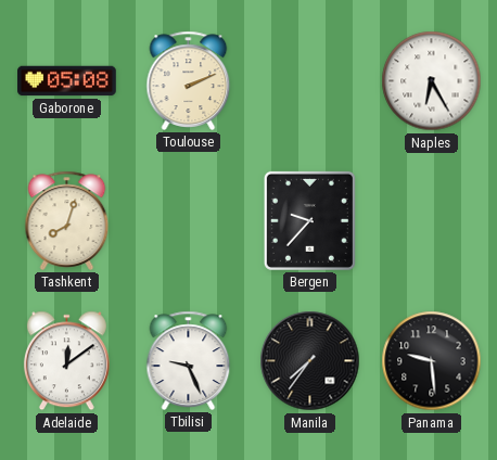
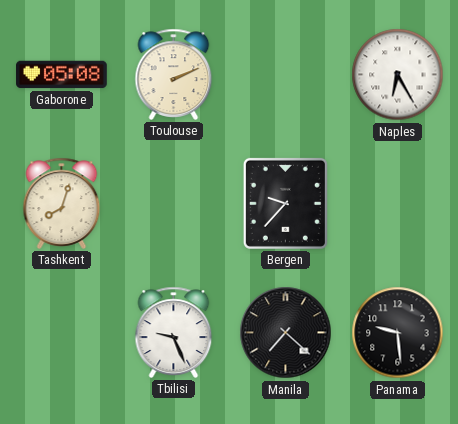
Adelaide: 12:09 -> none (66, 361)
Manila: 7:36 -> 7:22 (286, 333)
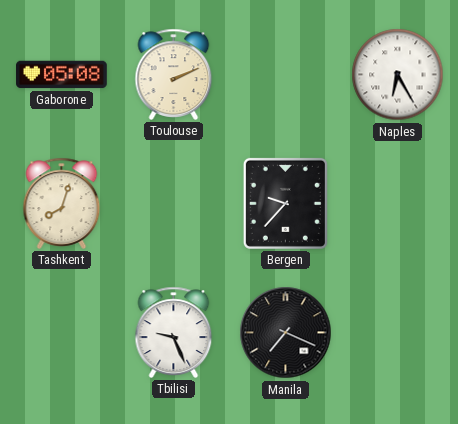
Manila: 7:22 -> 7:19 (286, 333)
Panama: 9:29 -> none (398, 333)
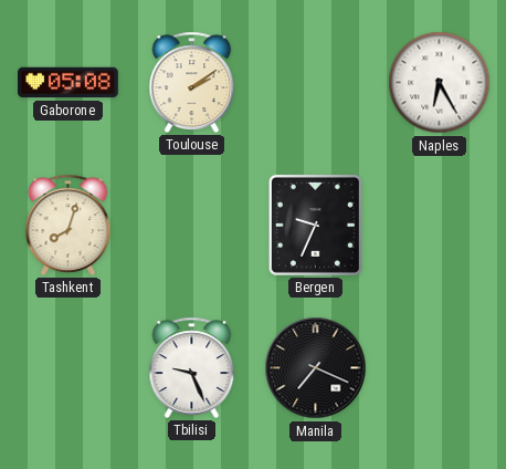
Toulouse: 2:11 -> 2:09 (192, 82)
Bergen: 9:37 -> 9:34 (315, 225)
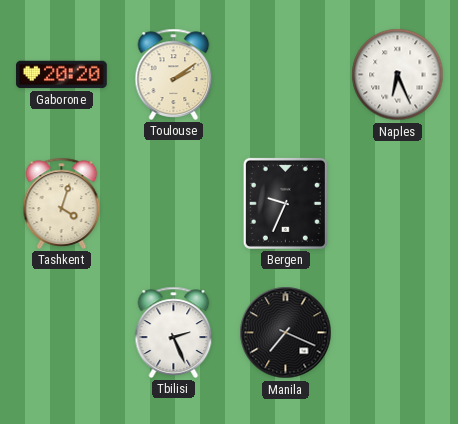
Gaborone: 05:08 -> 20:20 (62, 75)
Naples: 6:25 -> 6:26 (398, 75)
Tashkent: 8:03 -> 4:03 (62, 203)
Tbilisi: 9:26 -> 2:26 (174, 332)
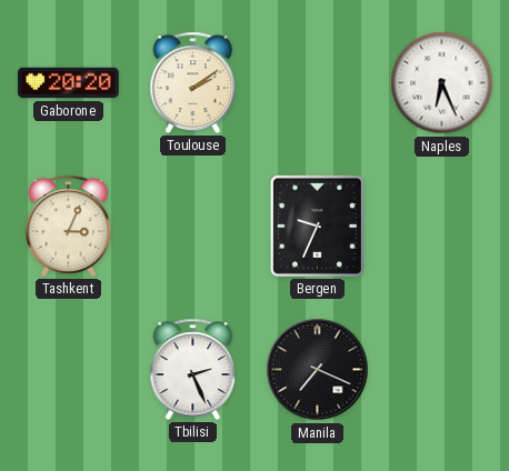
Tashkent: 4:03 -> 3:04 (69, 226)
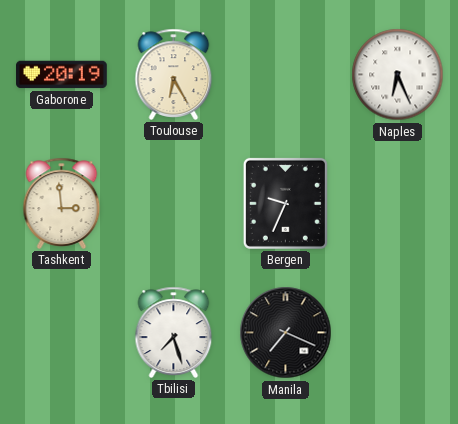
Gaborone: 20:20 -> 20:19 (62, 75)
Toulouse: 2:09 -> 6:25 (174, 74)
Tashkent: 3:04 -> 2:59 (62, 203)
Tbilisi: 2:26 -> 7:27 (174, 332)
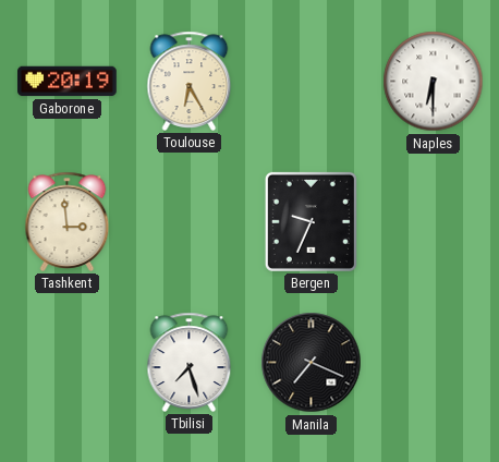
Naples: 6:26 -> 6:30 (434, 82)
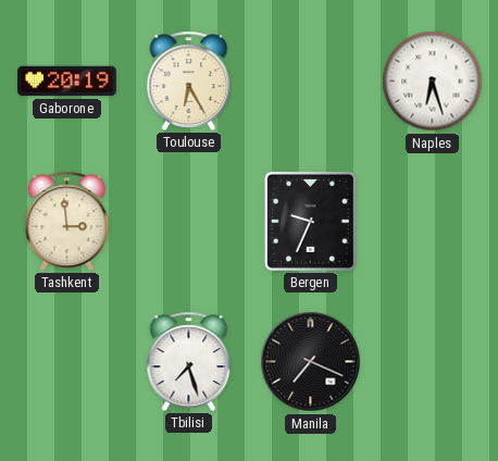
Naples: 6:30 -> 6:27 (433, 82)
